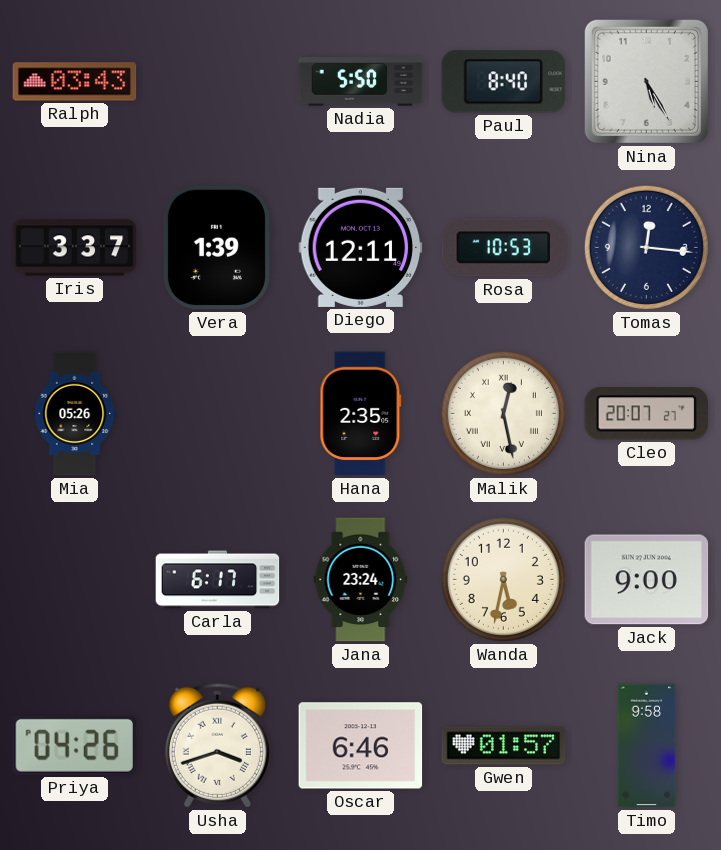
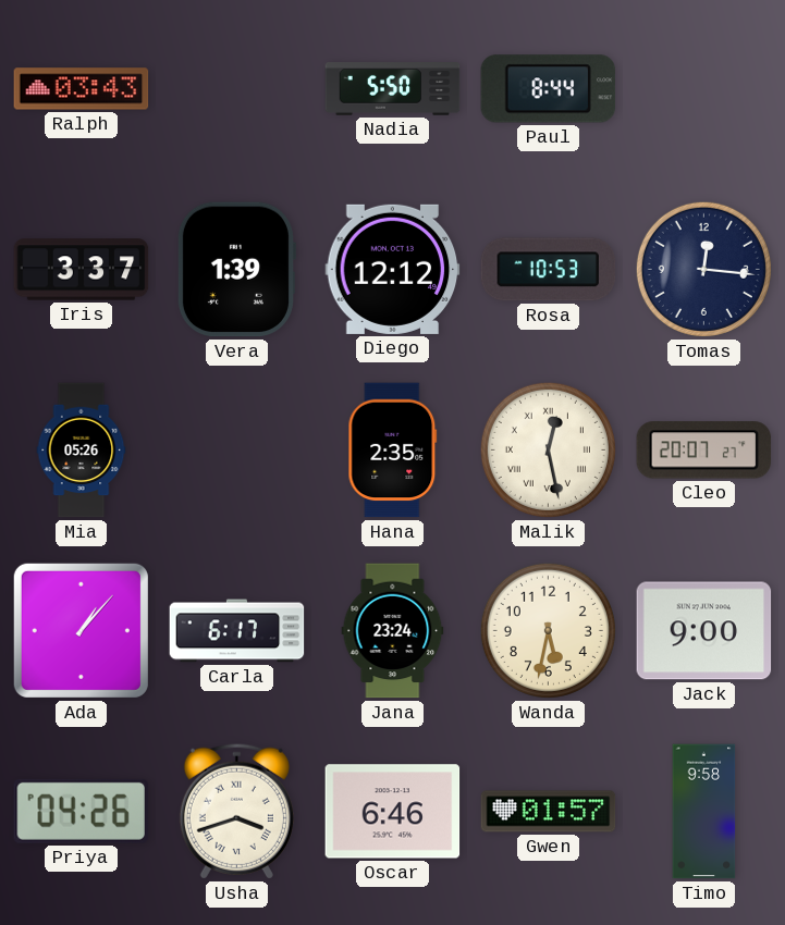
Paul: 8:40 -> 8:44 (549, 89)
Nina: 5:25 -> none (646, 81)
Diego: 12:11 -> 12:12 (393, 269)
Ada: none -> 1:07 (81, 630)
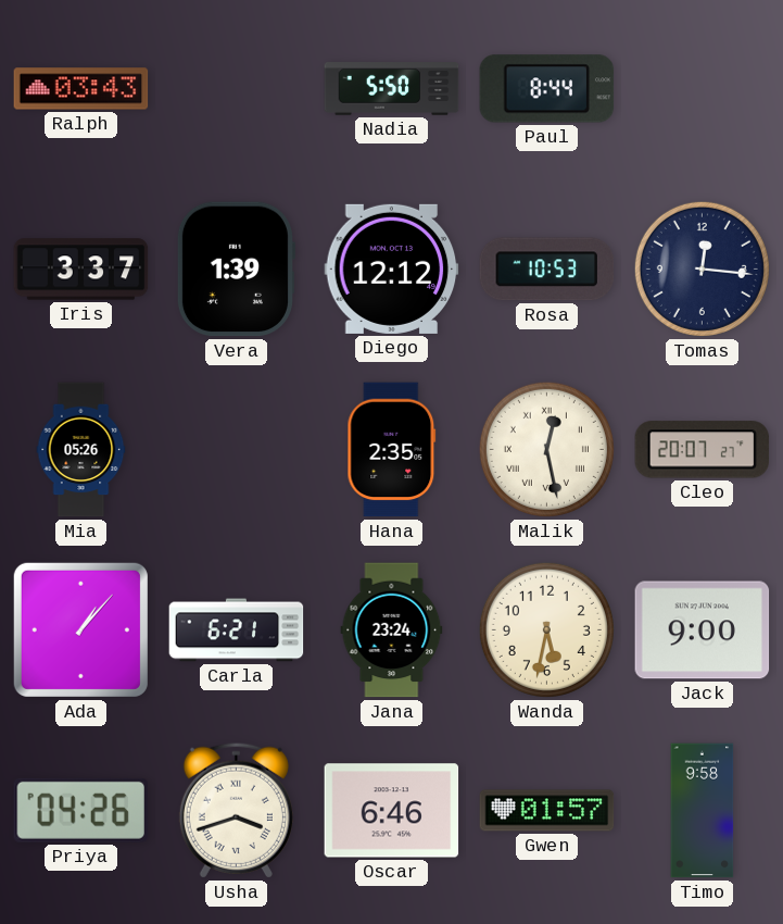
Carla: 6:17 -> 6:21 (237, 630)
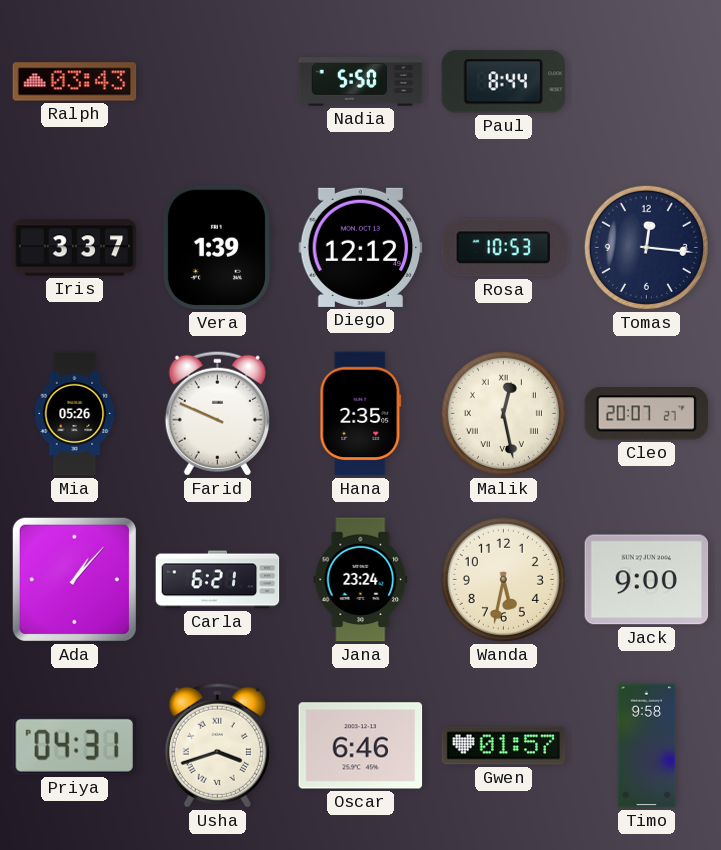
Farid: none -> 9:49 (217, 413)
Priya: 04:26 -> 04:31 (74, 745)
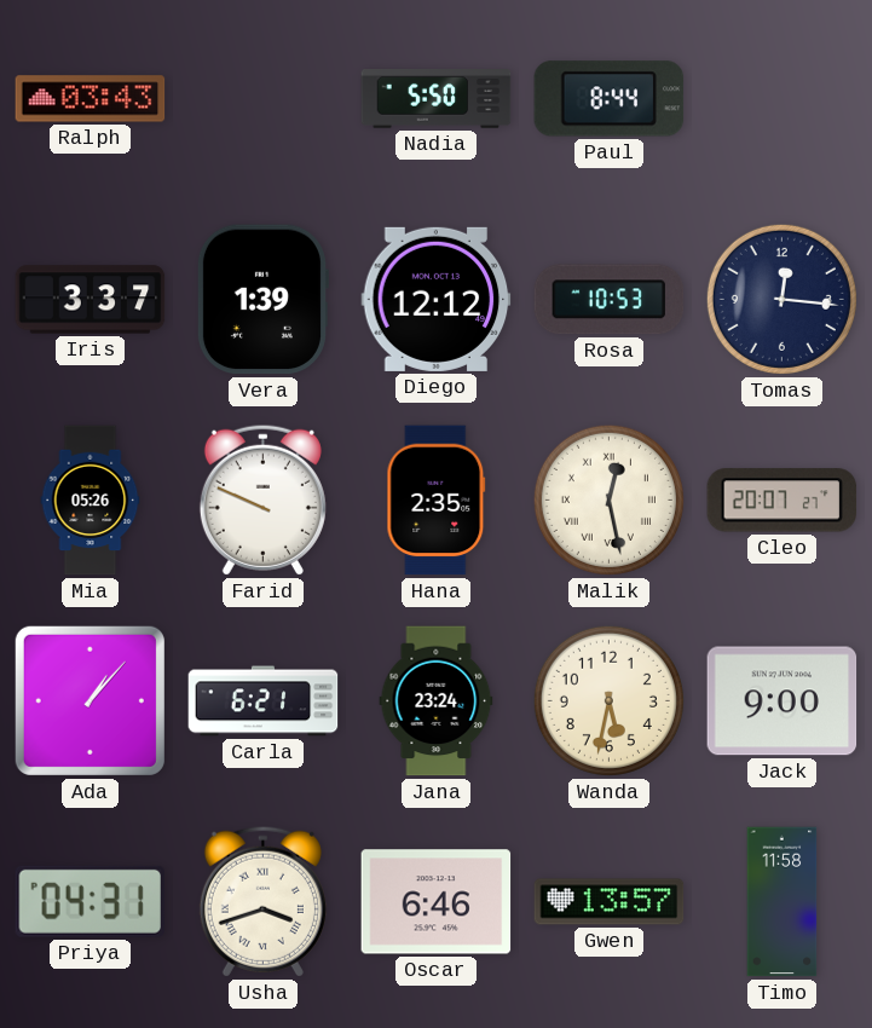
Gwen: 01:57 -> 13:57 (610, 902)
Timo: 9:58 -> 11:58 (783, 902)
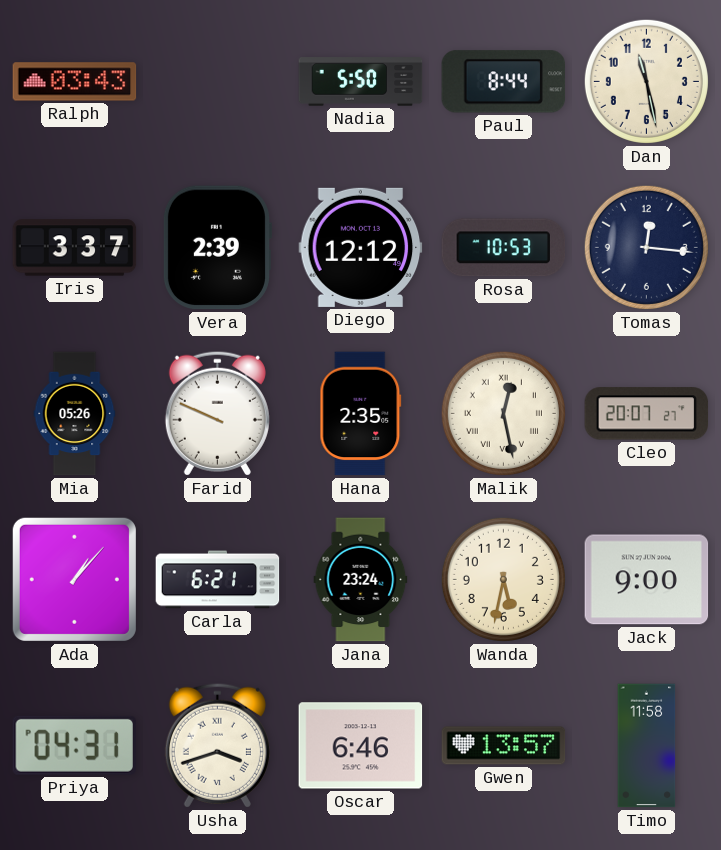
Dan: none -> 11:28 (646, 81)
Vera: 1:39 -> 2:39 (217, 248)
